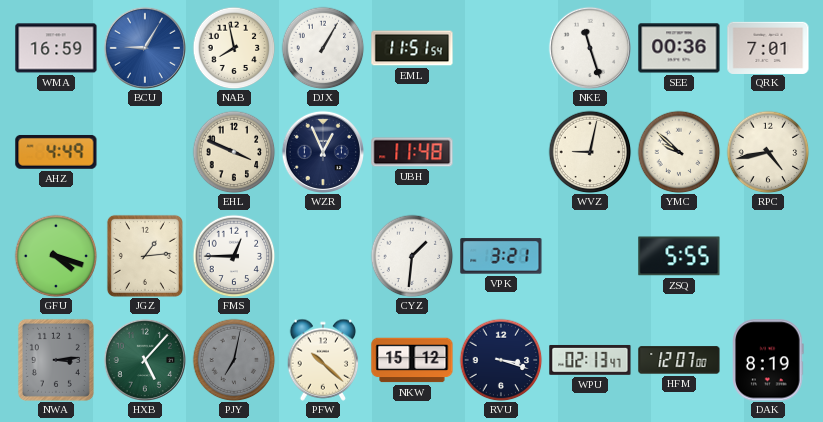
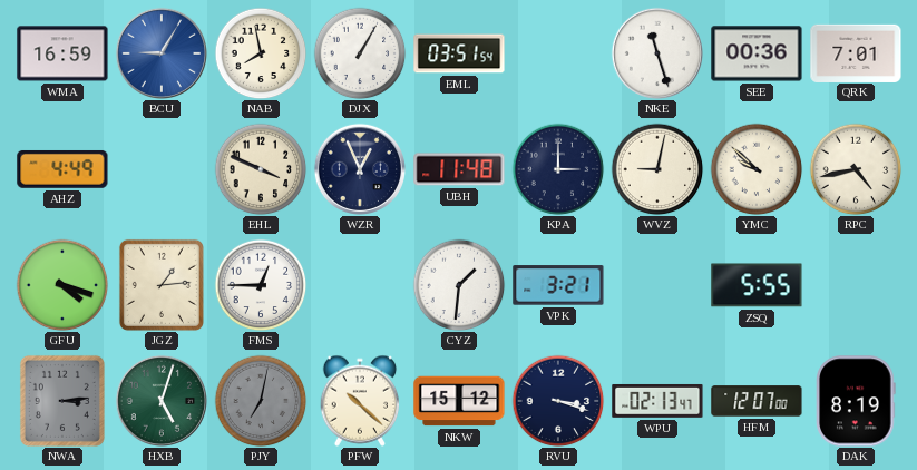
EML: 11:51 -> 03:51 (459, 53)
KPA: none -> 3:00 (558, 169)
HXB: 5:07 -> 5:03 (160, 400)
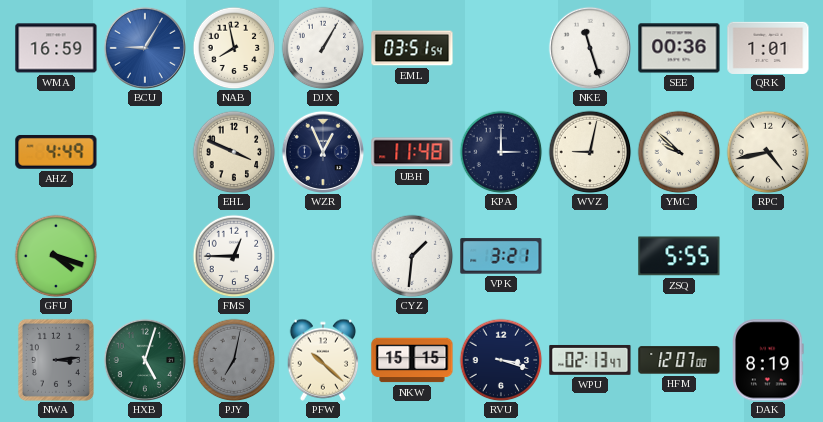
QRK: 7:01 -> 1:01 (768, 47)
JGZ: 1:14 -> none (162, 285)
NKW: 15:12 -> 15:15 (412, 360)
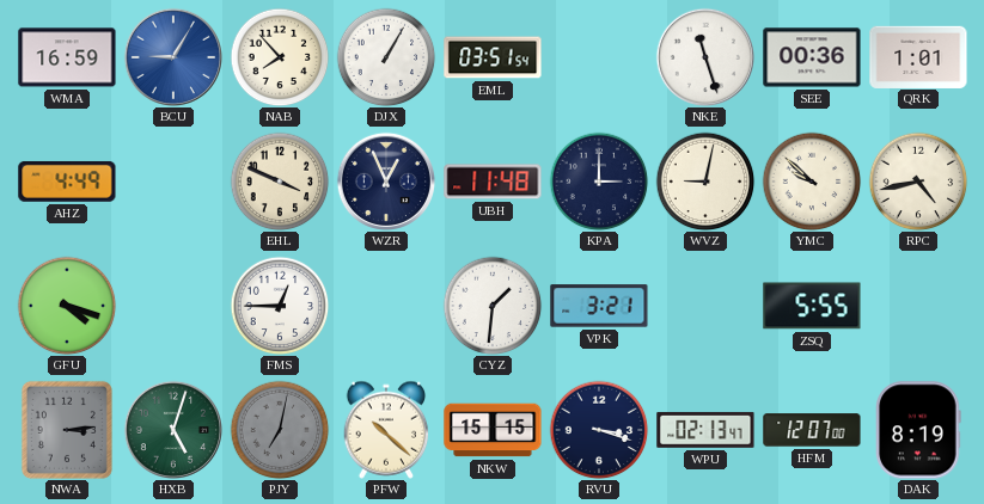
NAB: 7:58 -> 7:53 (280, 57)
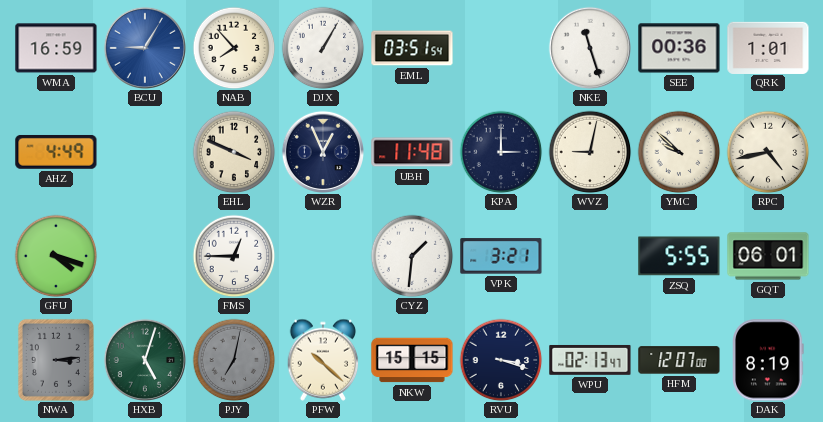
GQT: none -> 06:01 (768, 256)
